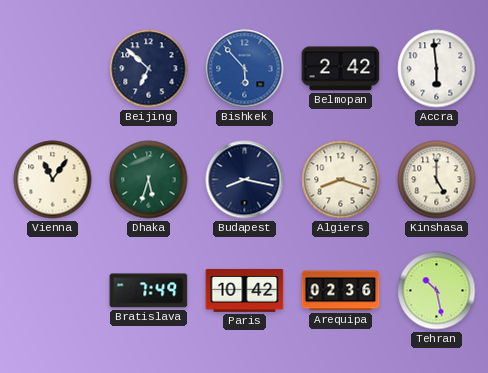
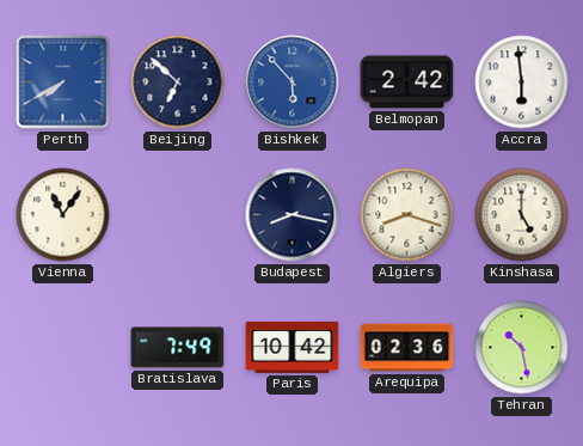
Perth: none -> 7:40 (63, 83)
Dhaka: 5:33 -> none (149, 180)
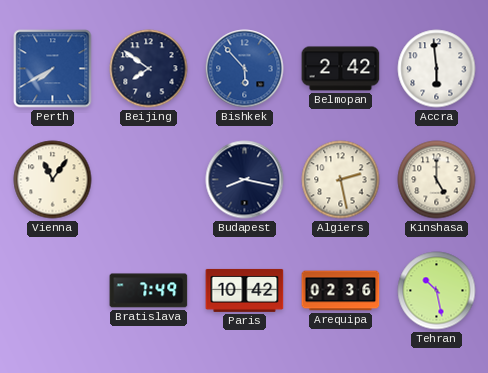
Beijing: 6:52 -> 7:51 (149, 69)
Algiers: 8:18 -> 2:28 (341, 180)
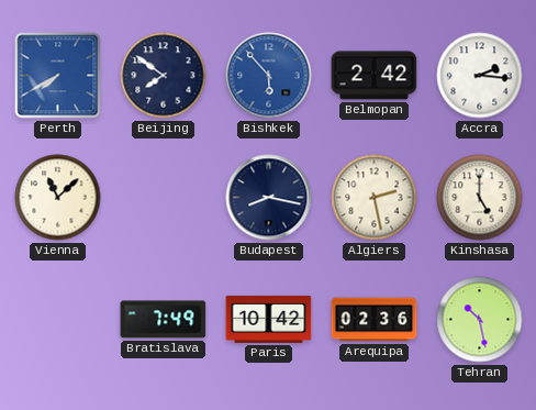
Accra: 5:59 -> 2:16 (480, 76)
Vienna: 11:06 -> 11:08 (58, 198)
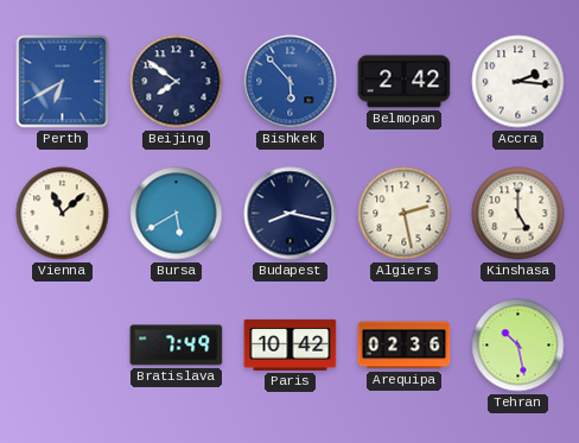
Perth: 7:40 -> 6:40 (63, 82)
Bursa: none -> 5:40 (177, 214)
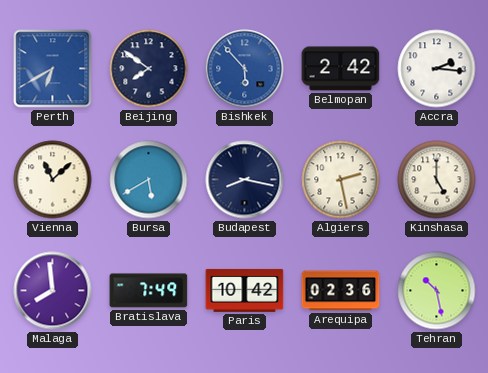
Malaga: none -> 7:59 (53, 291)
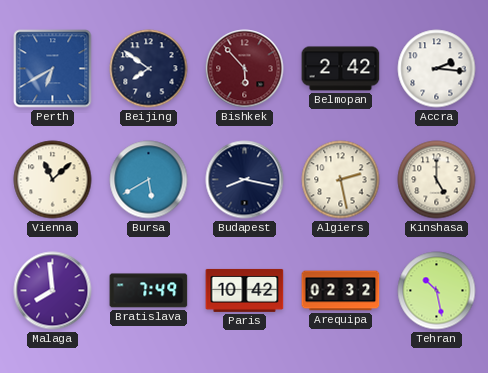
Bishkek dial: blue -> burgundy (245, 69)
Arequipa: 02:36 -> 02:32 (341, 291)
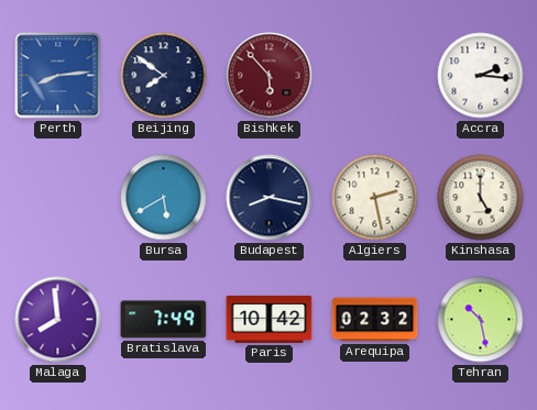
Perth: 6:40 -> 8:14 (58, 76)
Belmopan: 2:42 -> none (341, 69)
Vienna: 11:08 -> none (53, 180)
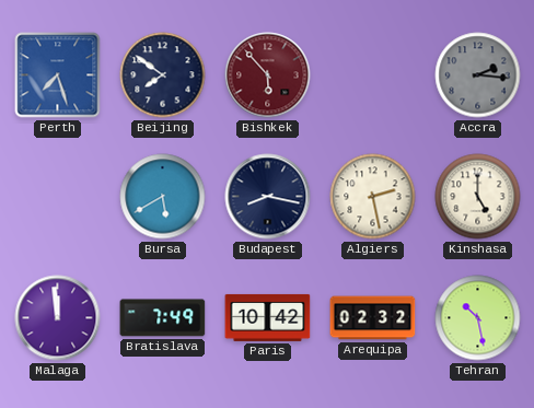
Perth: 8:14 -> 7:27 (58, 75)
Accra dial: white -> grey (478, 75)
Malaga: 7:59 -> 11:59 (58, 318)
